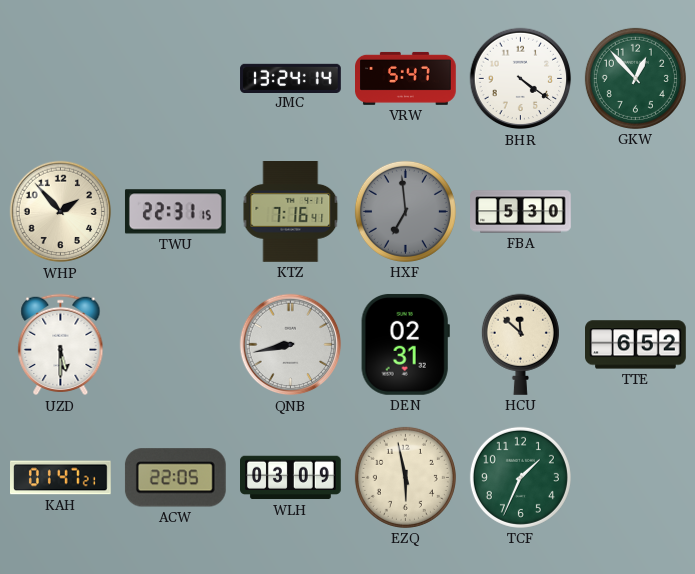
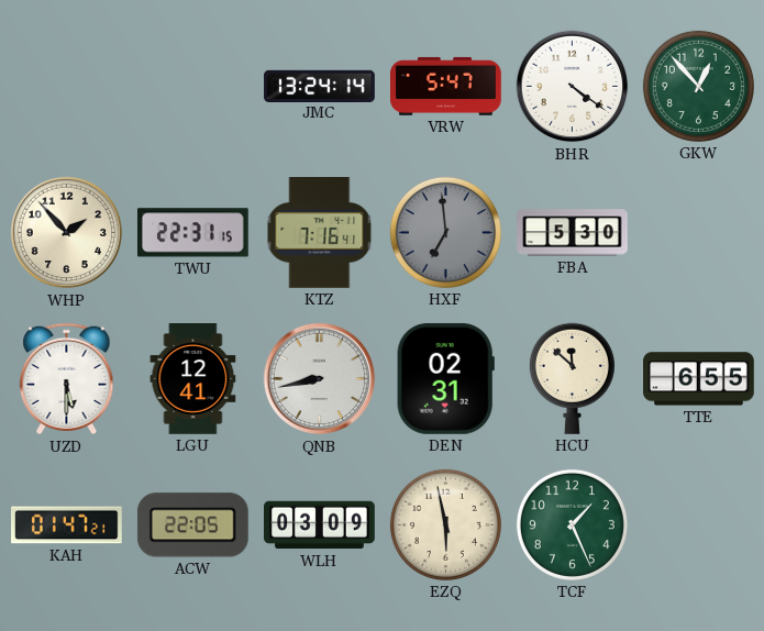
LGU: none -> 12:41 (193, 379)
TTE: 6:52 -> 6:55 (699, 379)
TCF: 1:34 -> 1:26 (572, 524)
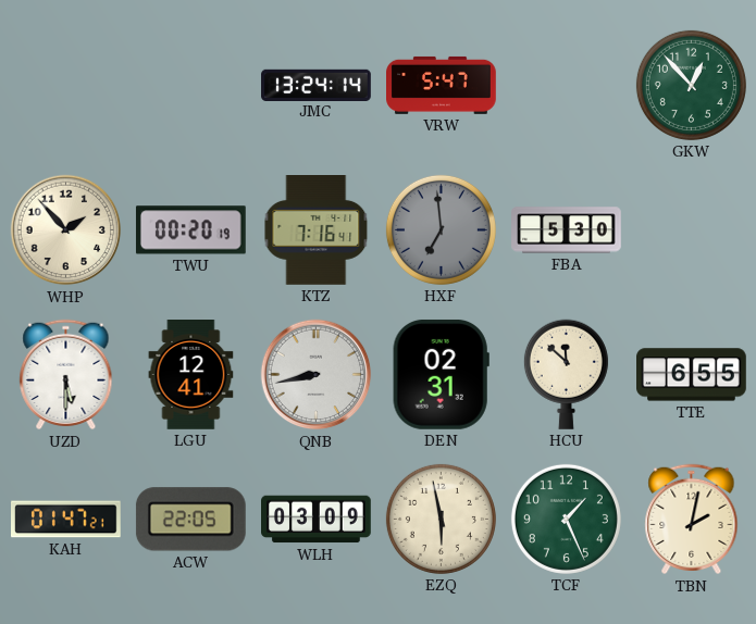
BHR: 4:21 -> none (573, 87)
TWU: 22:31 -> 00:20 (190, 230)
TBN: none -> 2:02 (692, 520)
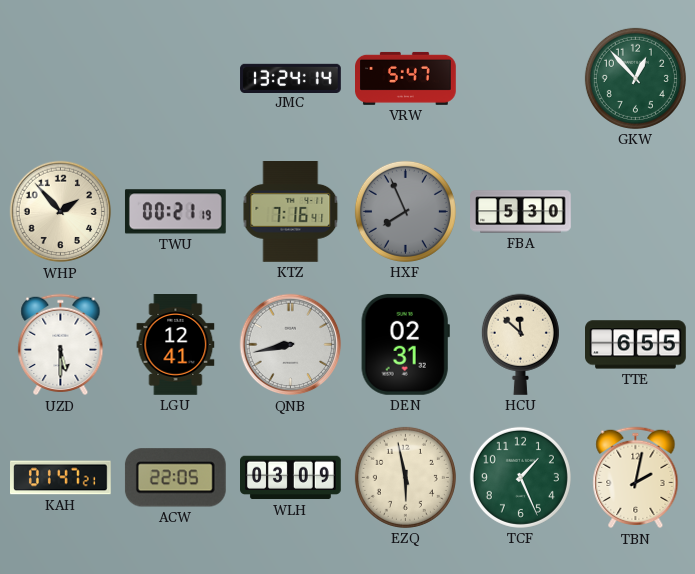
TWU: 00:20 -> 00:21 (175, 212)
HXF: 6:59 -> 7:56 (405, 211)
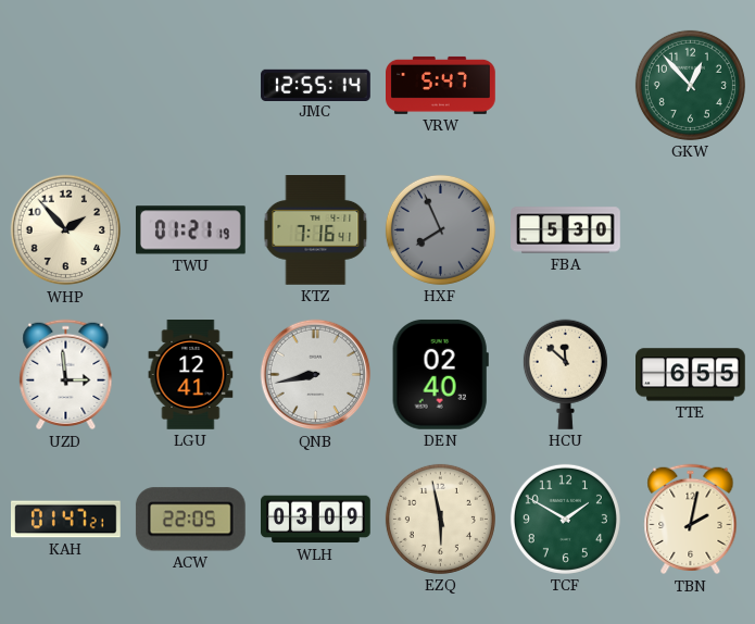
JMC: 13:24 -> 12:55 (316, 85)
TWU: 00:21 -> 01:21 (190, 230)
UZD: 5:30 -> 2:59 (66, 375)
DEN: 02:31 -> 02:40 (440, 374)
TCF: 1:26 -> 1:50 (565, 519)
